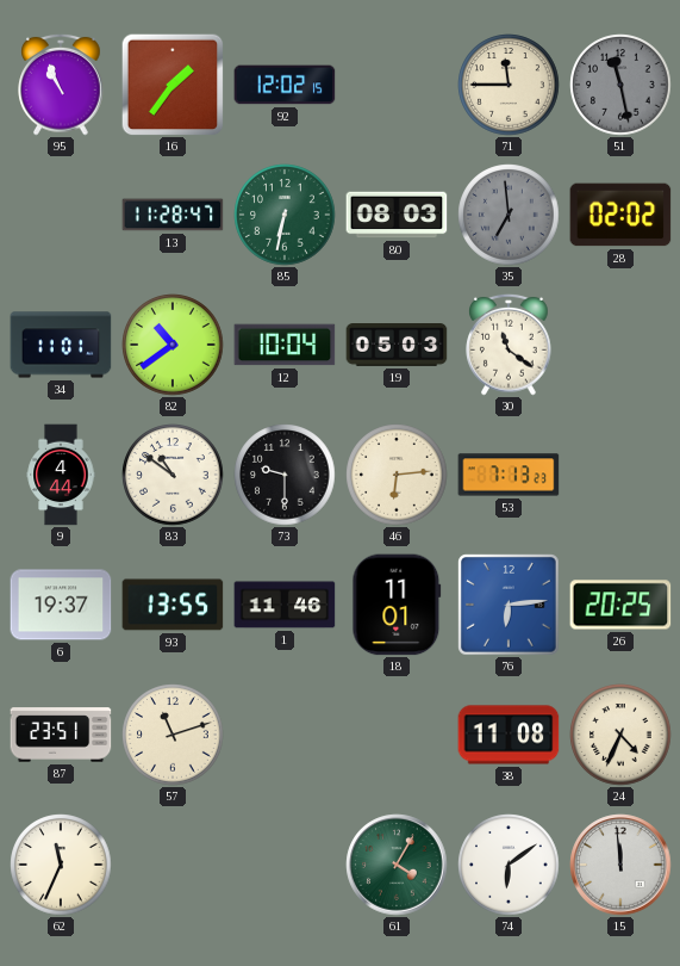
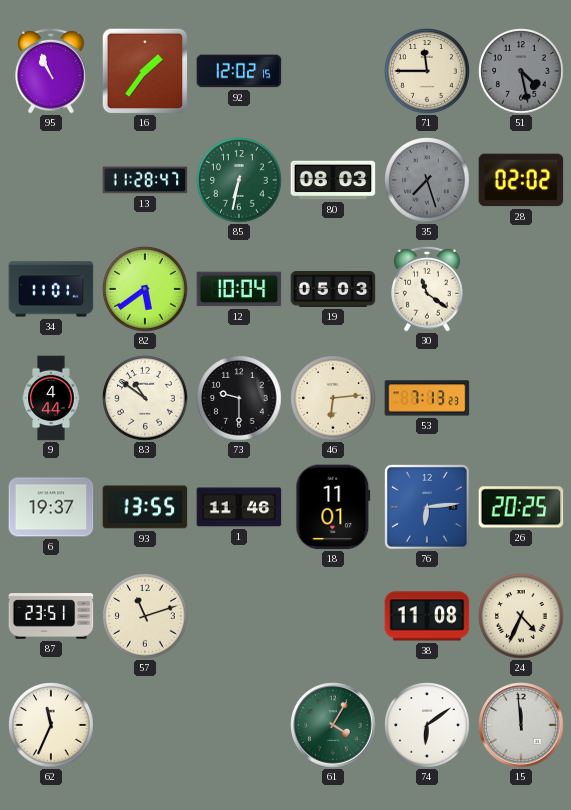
51: 11:28 -> 4:28 (521, 71)
35: 6:59 -> 7:27 (427, 180)
82: 10:39 -> 5:39 (145, 289)
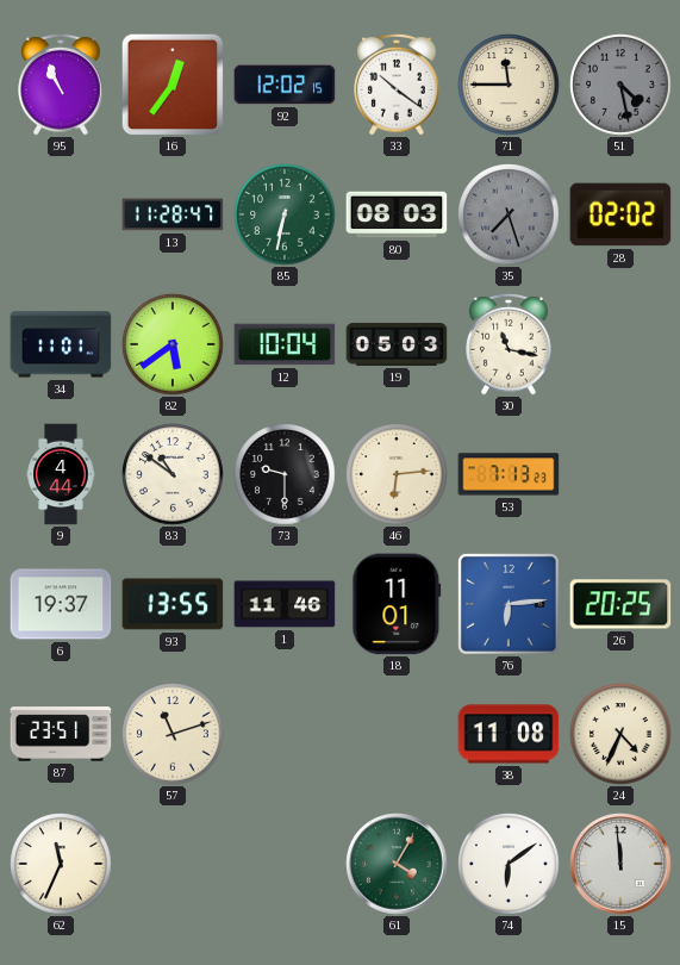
16: 1:36 -> 12:36 (173, 85)
33: none -> 10:21 (397, 85)
30: 11:21 -> 11:17 (509, 344)
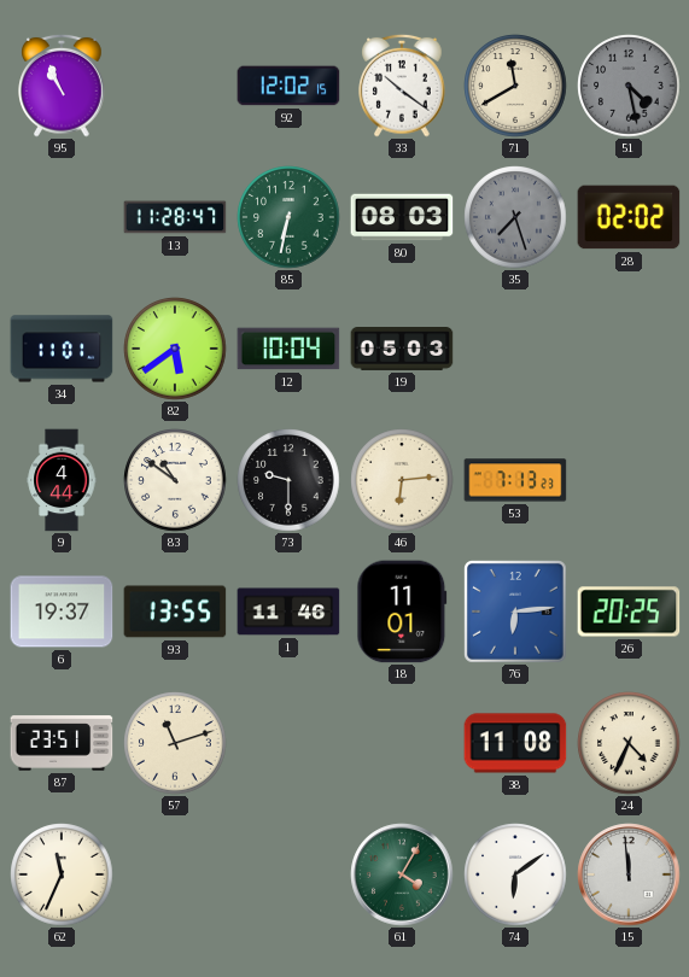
16: 12:36 -> none (173, 85)
71: 11:45 -> 11:40 (515, 86)
30: 11:17 -> none (509, 344)
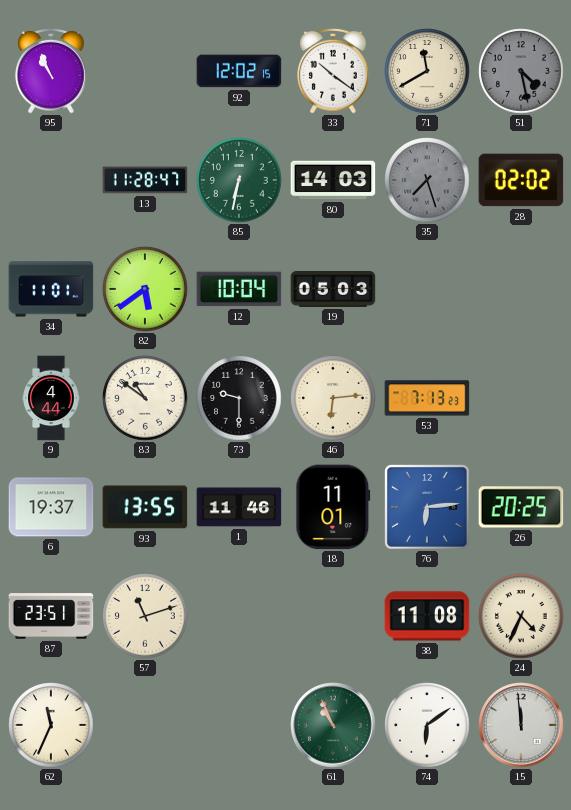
80: 08:03 -> 14:03 (333, 180)
61: 4:05 -> 10:56 (333, 725)
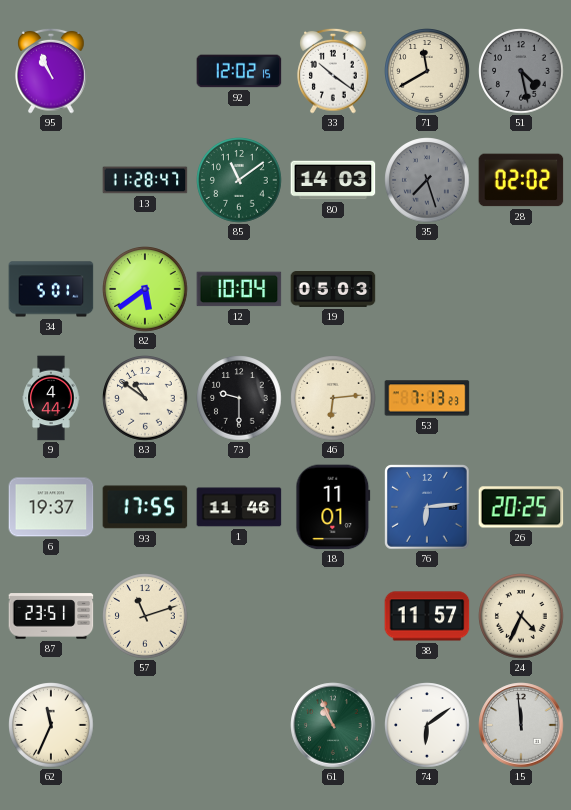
85: 6:32 -> 11:09 (239, 180)
34: 11:01 -> 5:01 (51, 289)
93: 13:55 -> 17:55 (145, 507)
38: 11:08 -> 11:57 (427, 616)
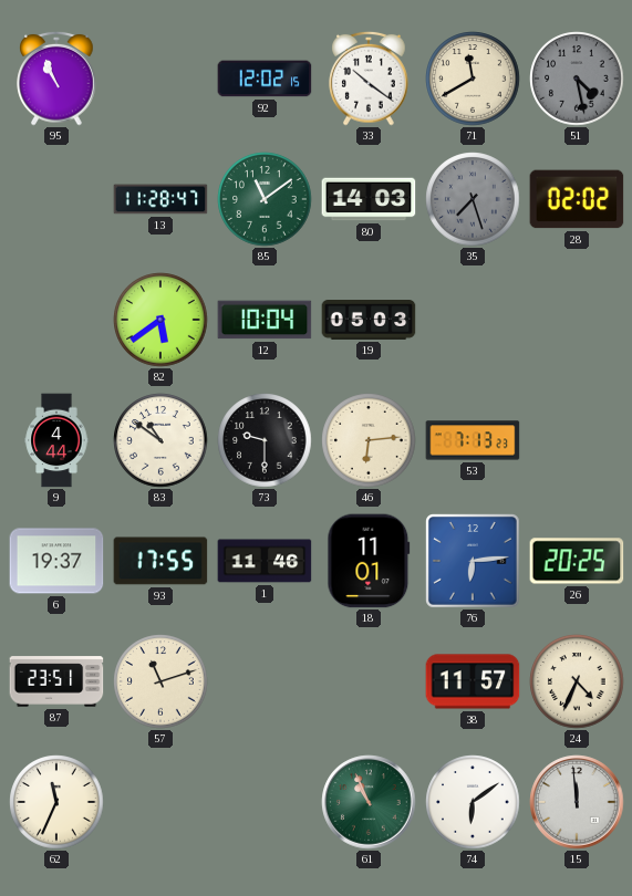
34: 5:01 -> none (51, 289)
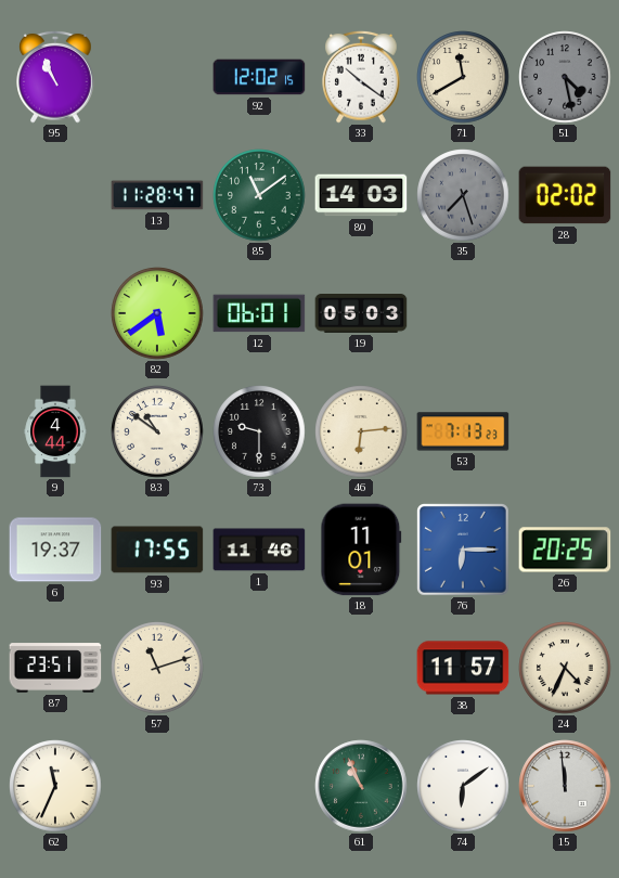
12: 10:04 -> 06:01 (259, 313)
76: 6:14 -> 6:15 (464, 551)
